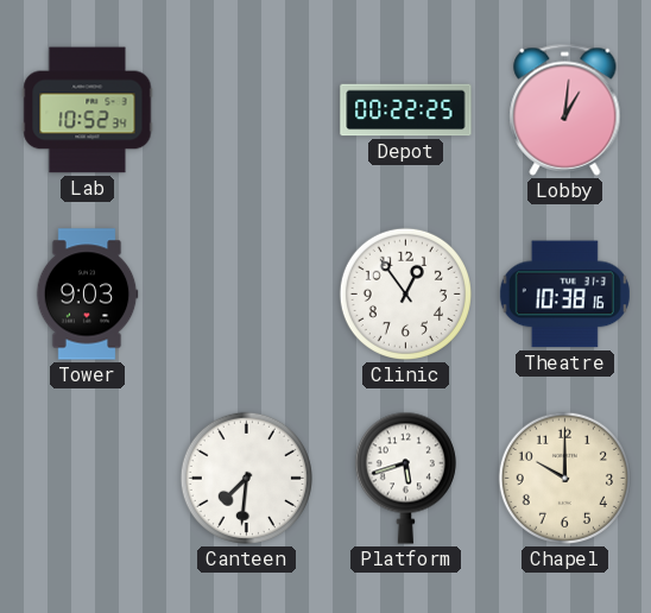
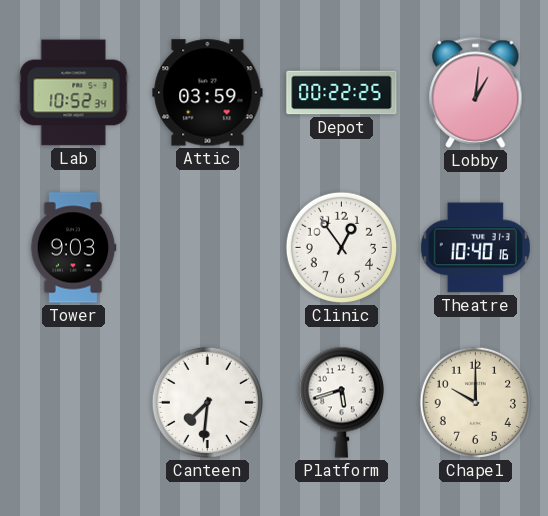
Attic: none -> 03:59 (208, 93)
Theatre: 10:38 -> 10:40 (475, 248)
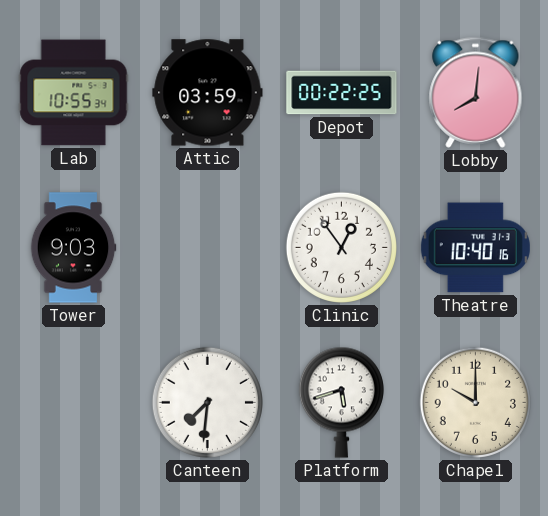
Lab: 10:52 -> 10:55 (74, 93)
Lobby: 1:01 -> 8:01 (476, 92)
